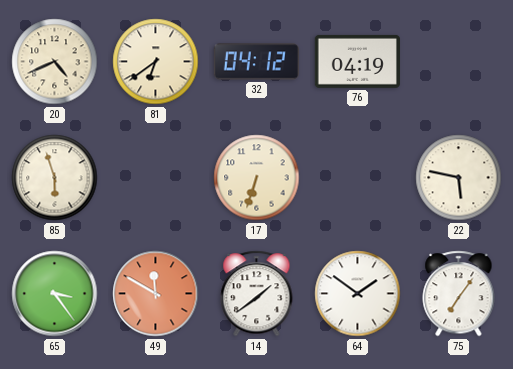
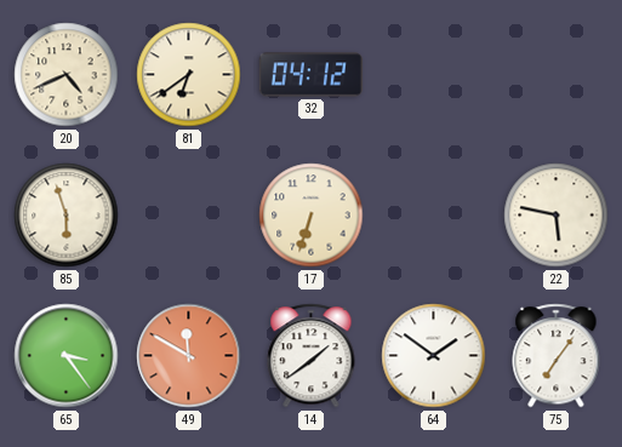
76: 04:19 -> none (357, 61)
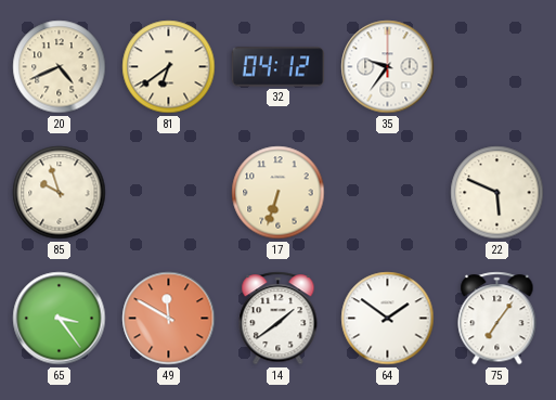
35: none -> 9:36 (388, 67)
85: 5:57 -> 9:57 (60, 193)
22: 5:47 -> 5:49 (497, 193)
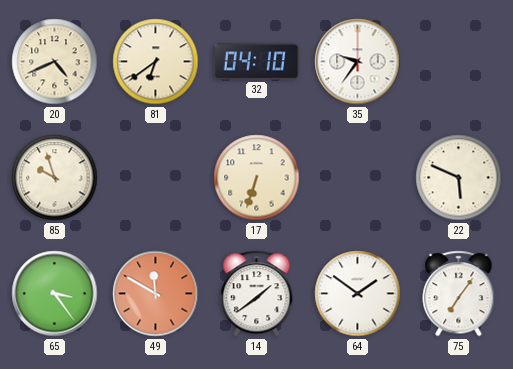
32: 04:12 -> 04:10 (256, 62)
